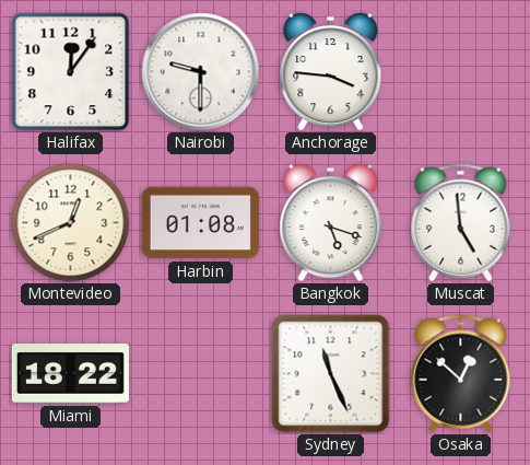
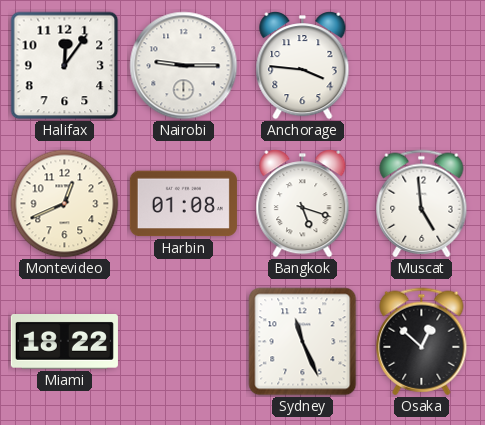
Nairobi: 9:30 -> 9:15 (184, 66)
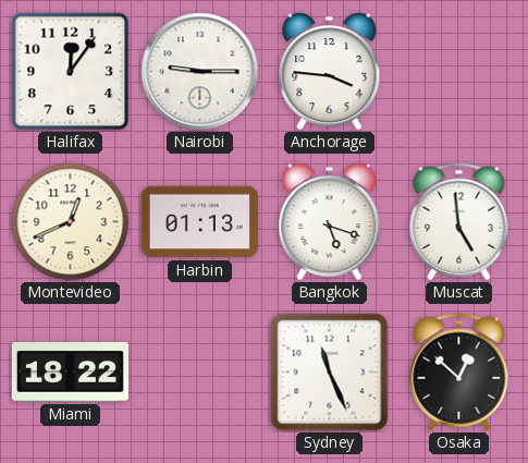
Harbin: 01:08 -> 01:13 (199, 222)
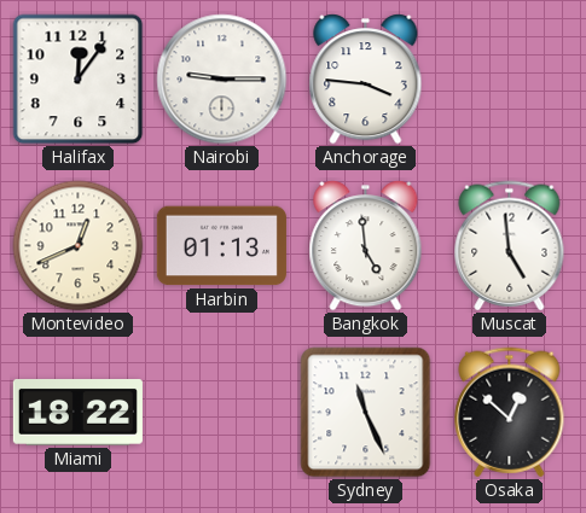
Bangkok: 5:18 -> 4:59 (366, 246)
